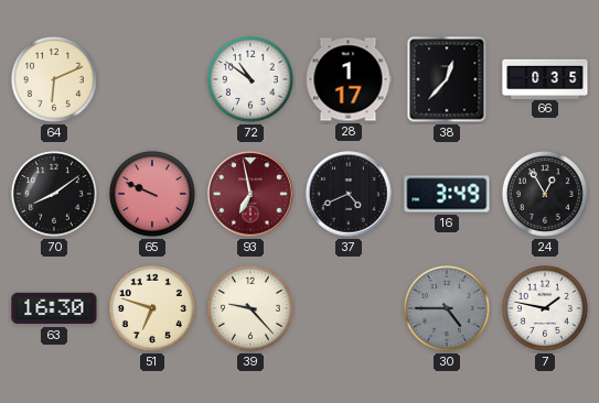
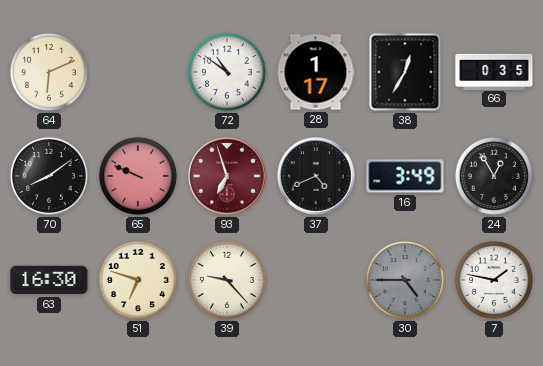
38: 12:37 -> 12:35 (405, 72)
93: 6:58 -> 6:57 (227, 176)
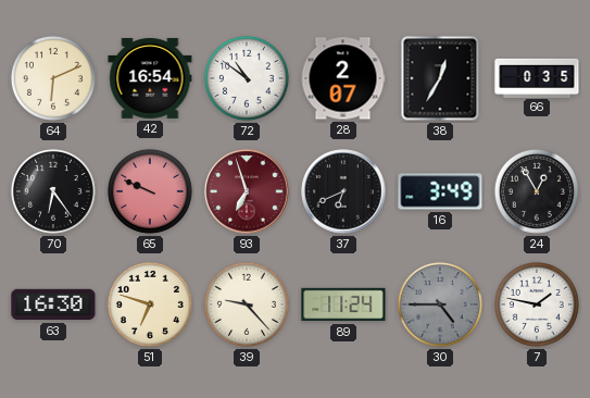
42: none -> 16:54 (150, 78)
28: 1:17 -> 2:07 (343, 78)
70: 8:09 -> 6:24 (53, 191)
37: 4:41 -> 6:41 (343, 191)
89: none -> 11:24 (343, 304)
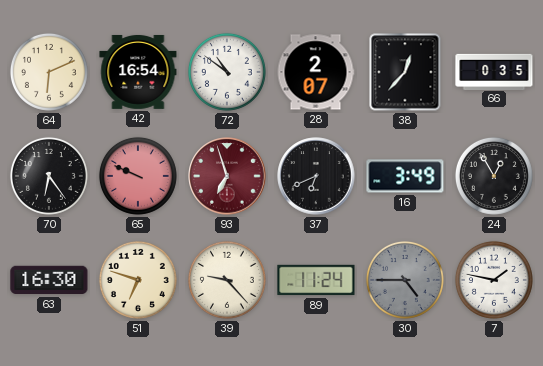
38: 12:35 -> 12:37 (405, 72)
